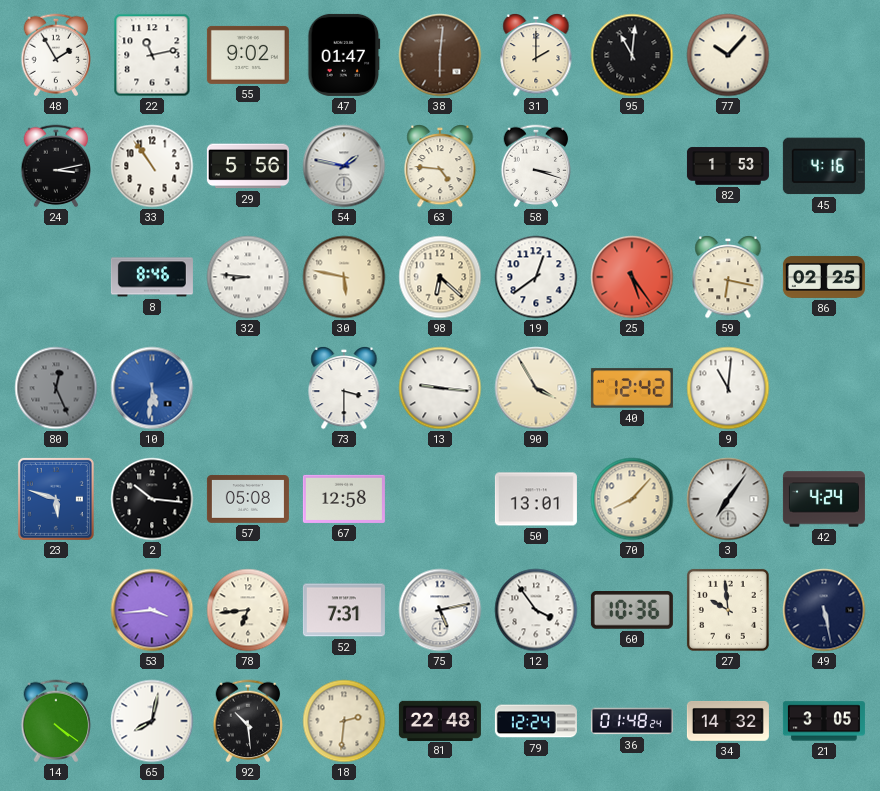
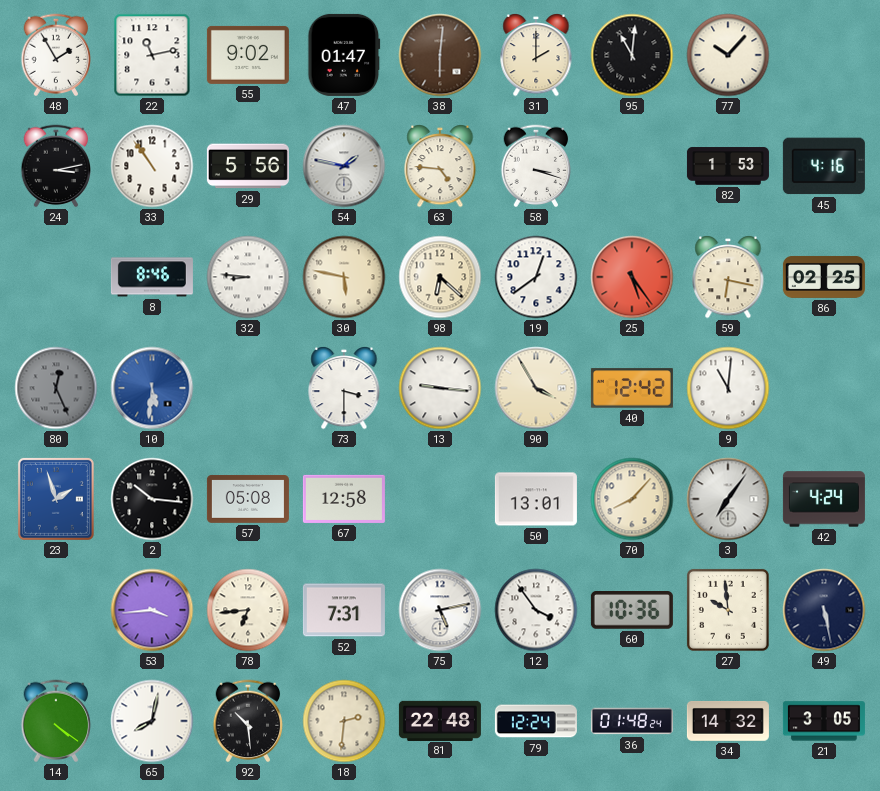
23: 5:48 -> 1:57 (56, 499)
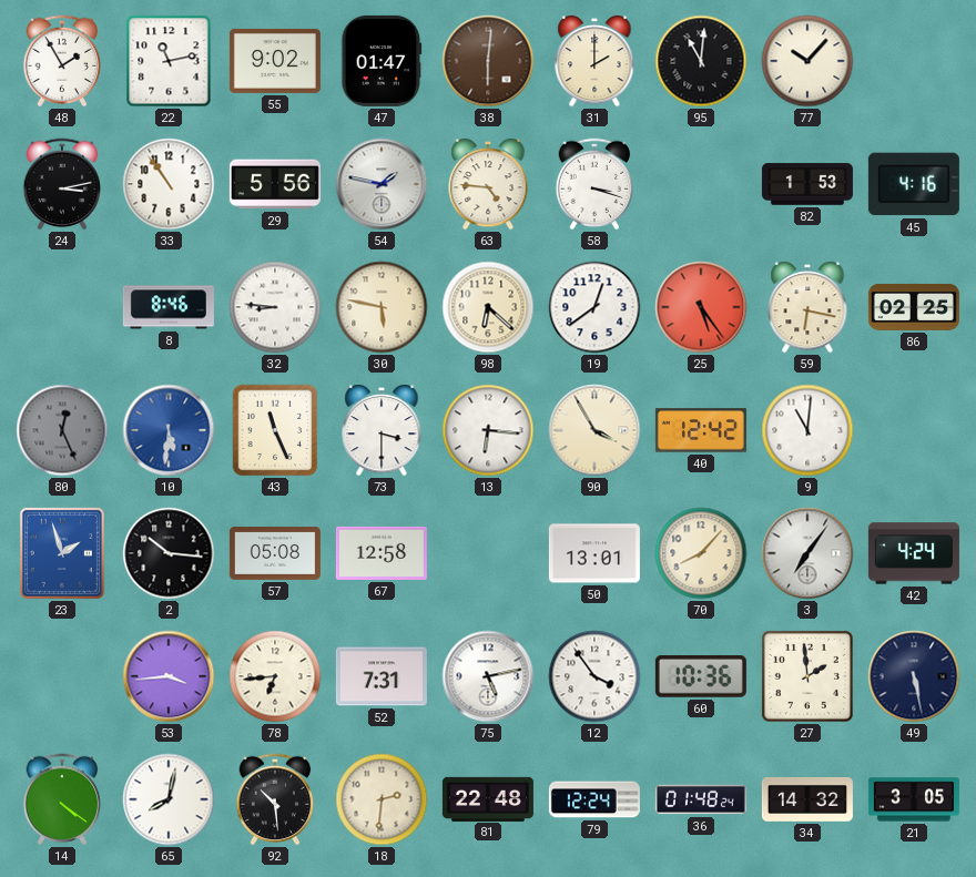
43: none -> 11:26 (275, 430)
13: 9:16 -> 6:16 (488, 430)
27: 9:59 -> 1:59 (807, 676)
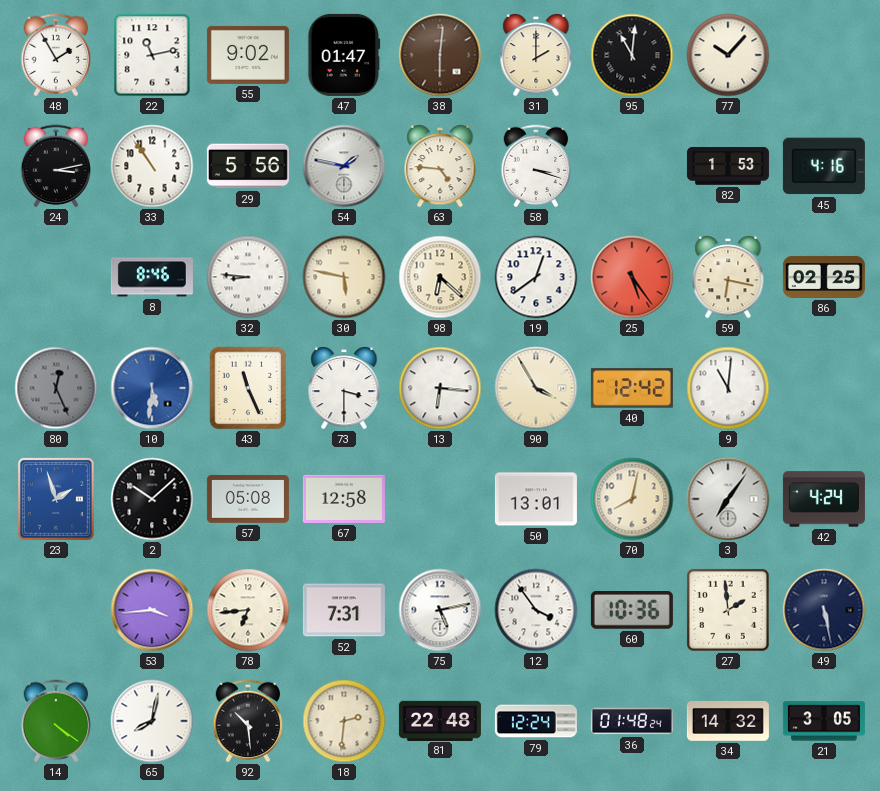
2: 10:16 -> 10:08 (152, 499)
70: 8:07 -> 8:02 (632, 499)
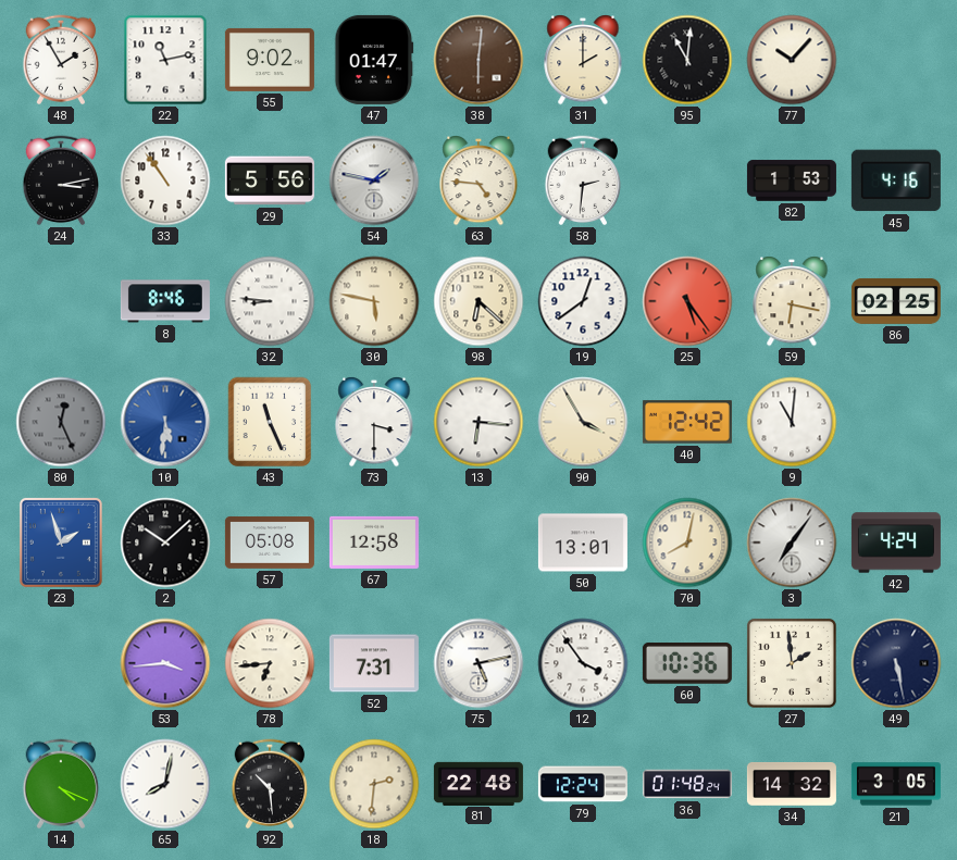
58: 3:18 -> 2:31 (583, 180)
14: 4:21 -> 4:19 (61, 784)
